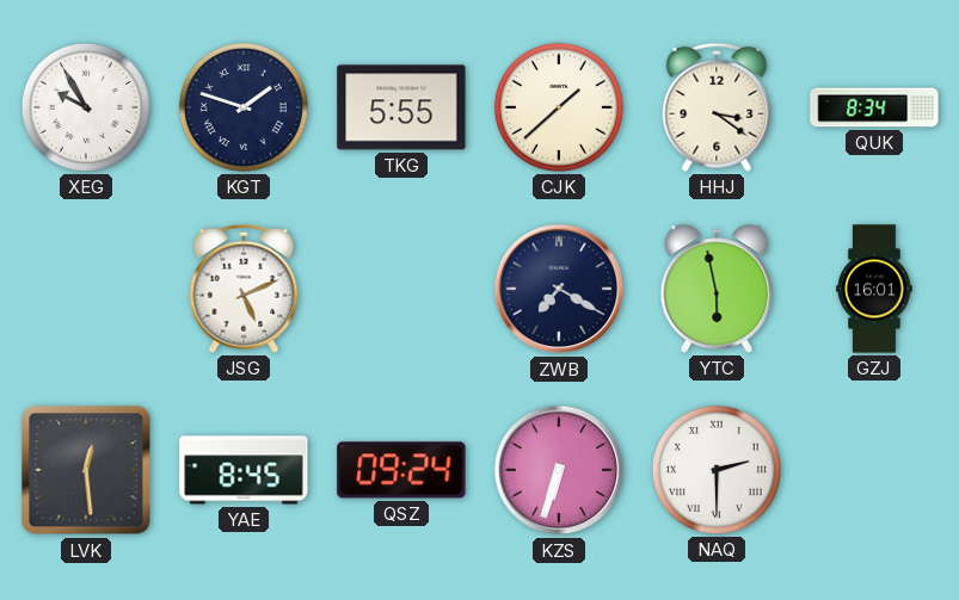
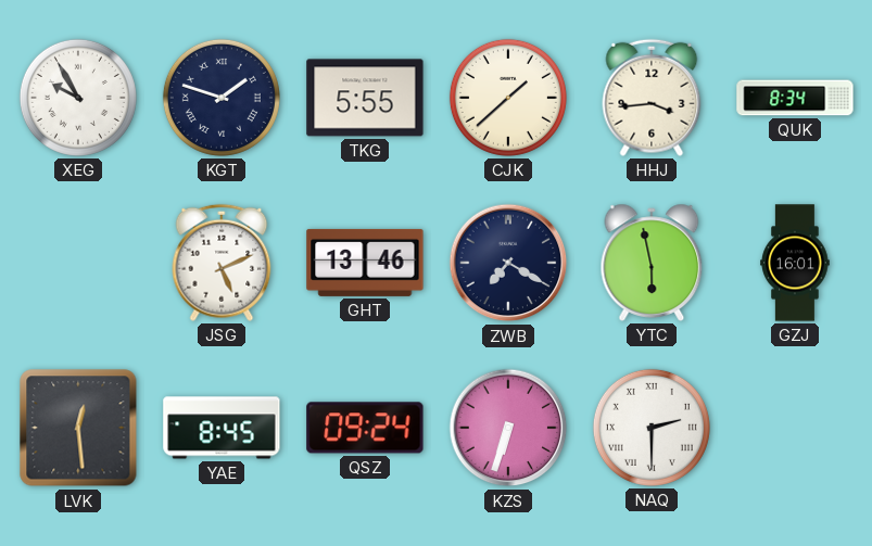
HHJ: 3:21 -> 3:44 (652, 98)
GHT: none -> 13:46 (365, 263)
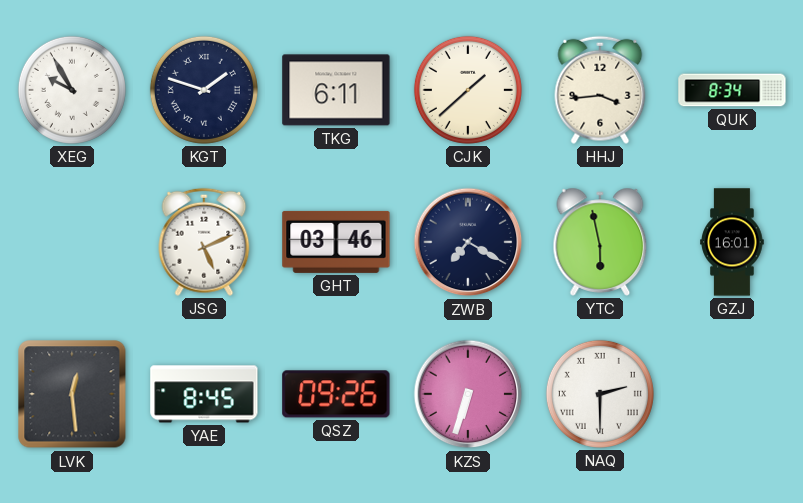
TKG: 5:55 -> 6:11 (336, 90)
GHT: 13:46 -> 03:46 (336, 242)
QSZ: 09:24 -> 09:26 (336, 394)
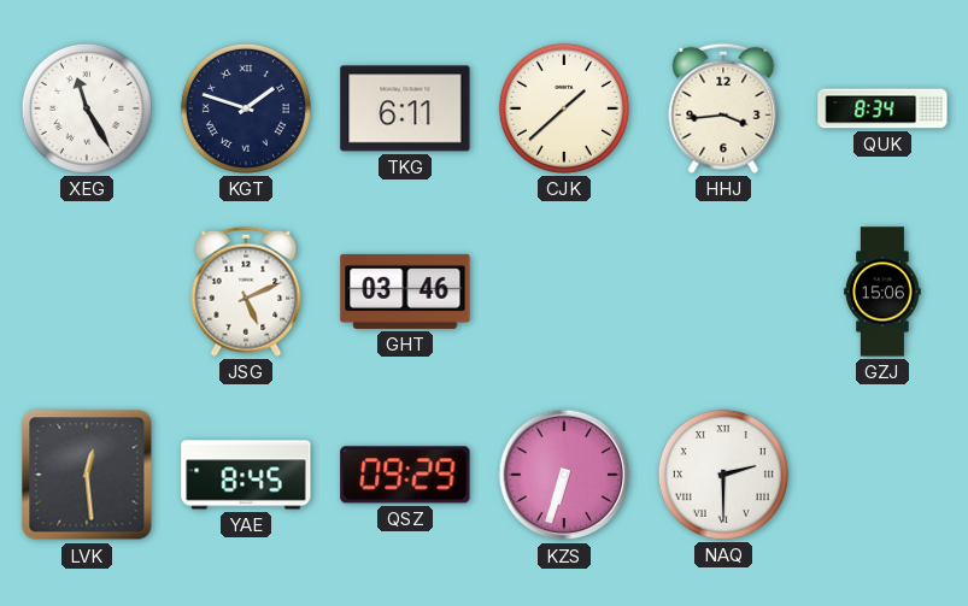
XEG: 9:55 -> 11:25 (87, 108)
ZWB: 7:20 -> none (468, 242)
YTC: 5:58 -> none (600, 242)
GZJ: 16:01 -> 15:06 (882, 292)
QSZ: 09:26 -> 09:29 (405, 475)
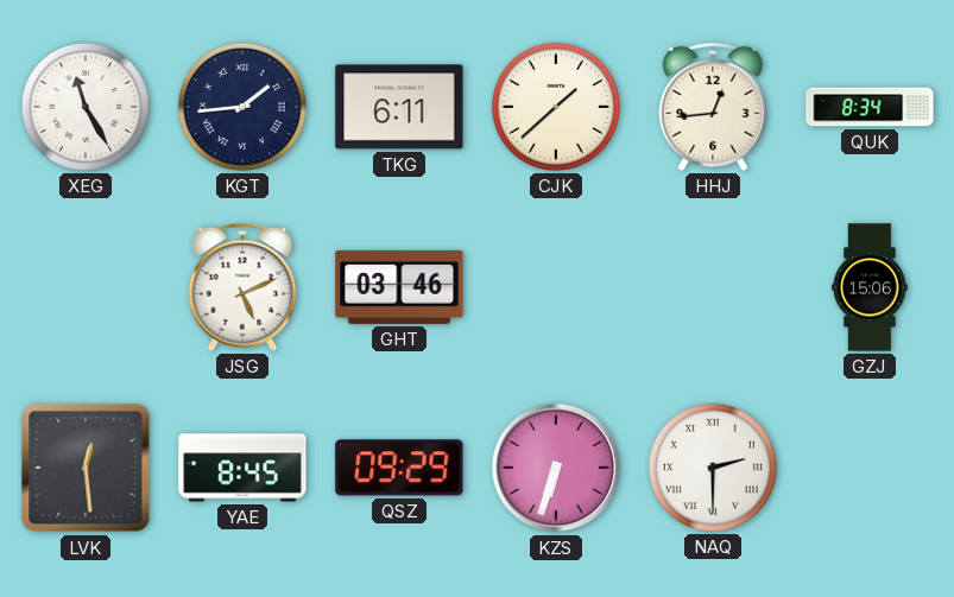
KGT: 1:48 -> 1:44 (242, 107)
HHJ: 3:44 -> 12:44 (713, 107)
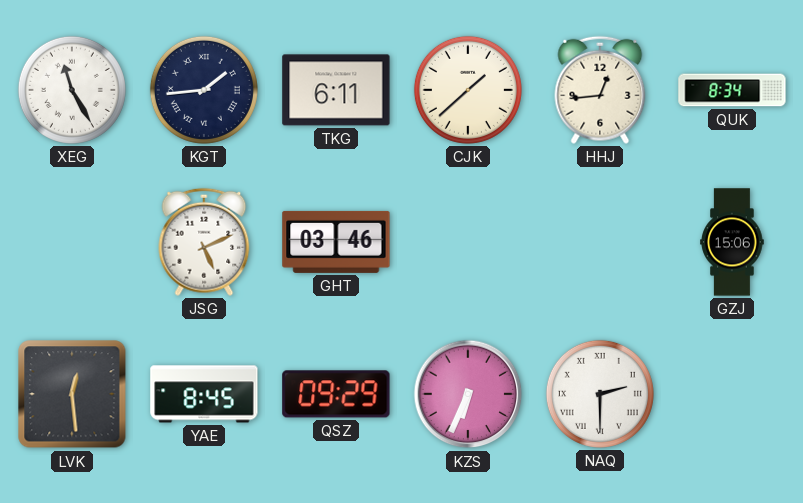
KZS: 6:33 -> 6:34 (468, 394)
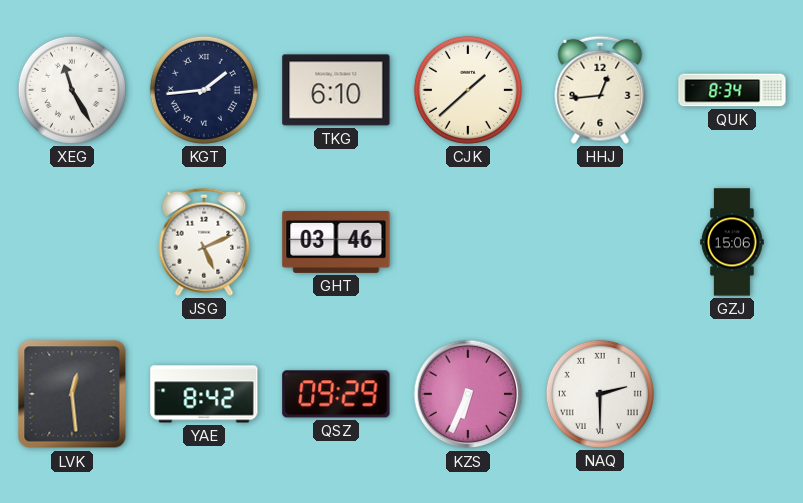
TKG: 6:11 -> 6:10 (336, 90)
YAE: 8:45 -> 8:42 (204, 394)
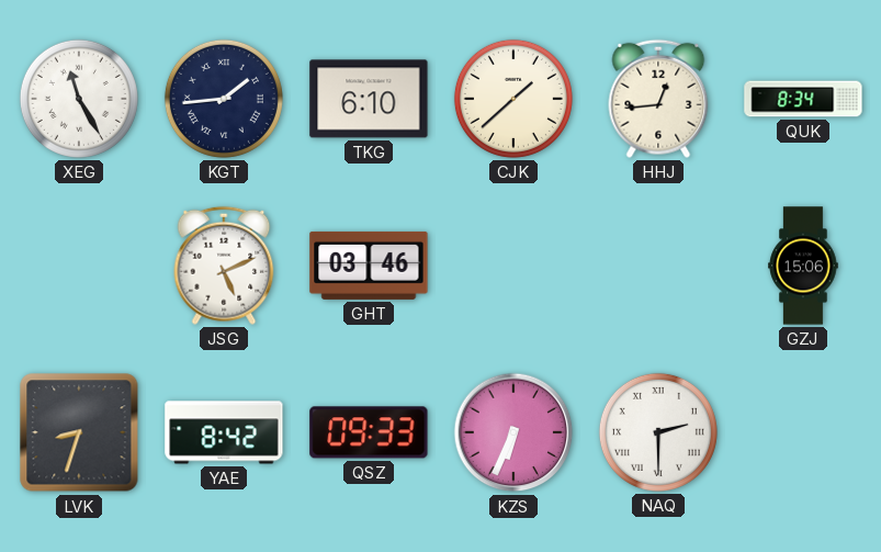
LVK: 12:29 -> 8:33 (79, 432)
QSZ: 09:29 -> 09:33 (369, 432)
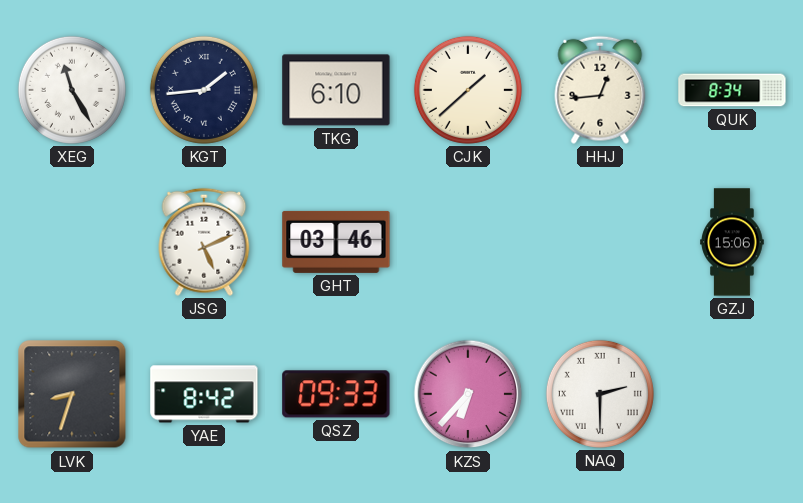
KZS: 6:34 -> 6:37 (468, 394)
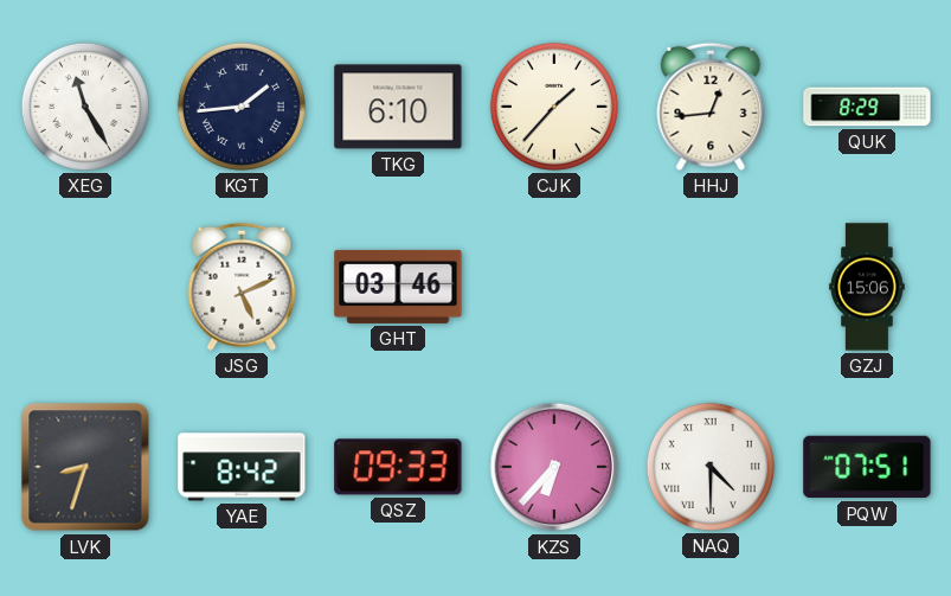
CJK: 1:38 -> 1:37 (554, 107)
QUK: 8:34 -> 8:29 (867, 107)
NAQ: 2:30 -> 4:30 (711, 467)
PQW: none -> 07:51 (867, 467)
